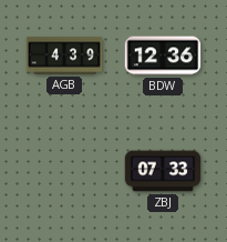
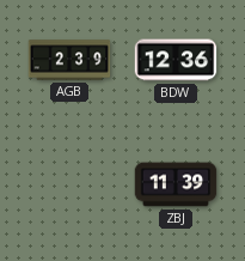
AGB: 4:39 -> 2:39 (69, 60)
ZBJ: 07:33 -> 11:39 (176, 184)
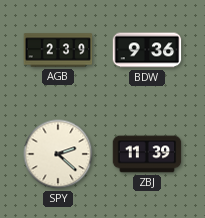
BDW: 12:36 -> 9:36 (147, 50)
SPY: none -> 2:22 (58, 154)
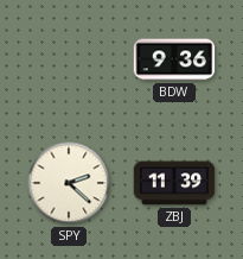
AGB: 2:39 -> none (58, 50)
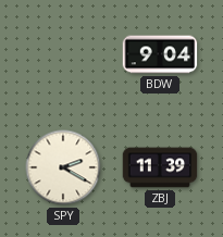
BDW: 9:36 -> 9:04 (160, 54)
SPY: 2:22 -> 2:20 (63, 167)
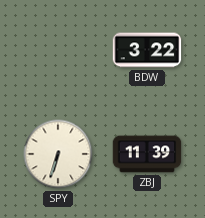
BDW: 9:04 -> 3:22 (147, 50)
SPY: 2:20 -> 6:33 (58, 154)
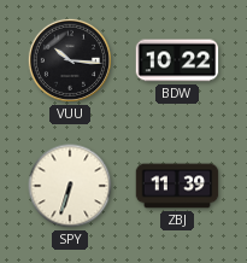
VUU: none -> 10:16 (70, 60)
BDW: 3:22 -> 10:22 (177, 60)
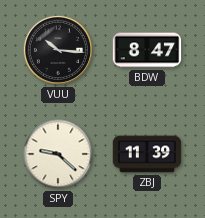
BDW: 10:22 -> 8:47 (147, 50)
SPY: 6:33 -> 9:22 (58, 154)
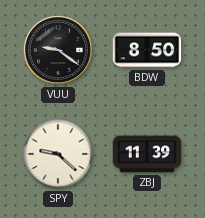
VUU: 10:16 -> 9:21 (58, 50)
BDW: 8:47 -> 8:50 (147, 50)
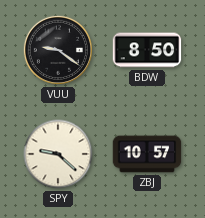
ZBJ: 11:39 -> 10:57 (147, 154)
